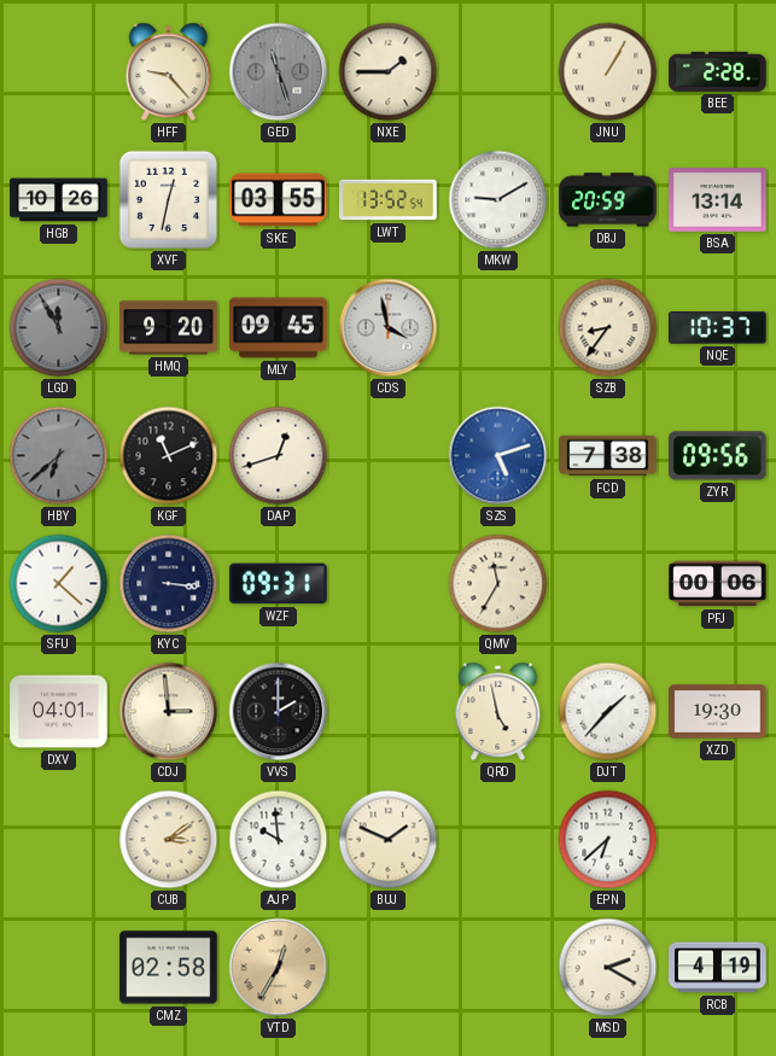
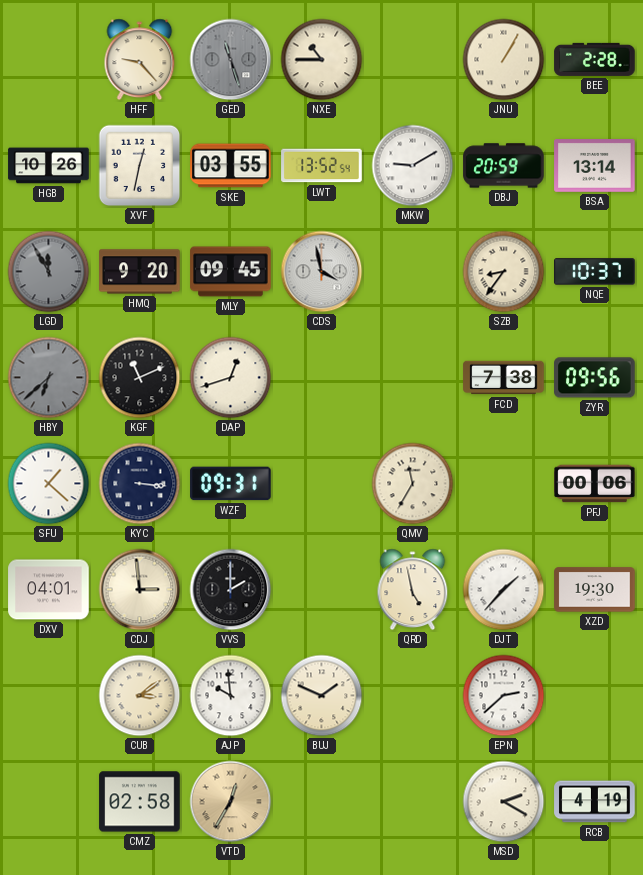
NXE: 1:45 -> 10:45 (322, 60)
SZS: 5:12 -> none (498, 456)
EPN: 6:38 -> 2:38 (504, 696)
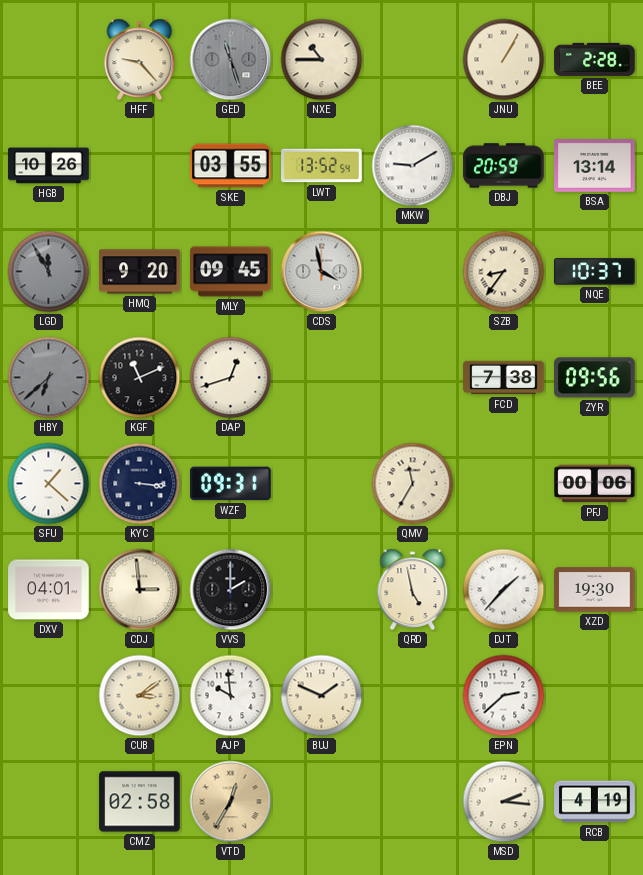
XVF: 12:32 -> none (140, 166)
MSD: 2:20 -> 2:16 (504, 802)
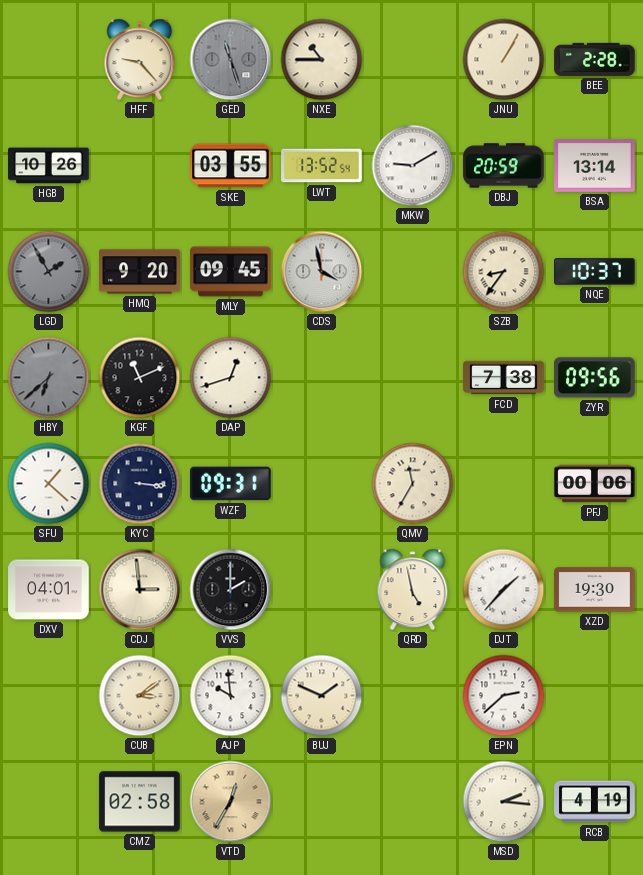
LGD: 11:55 -> 1:55 (49, 272)
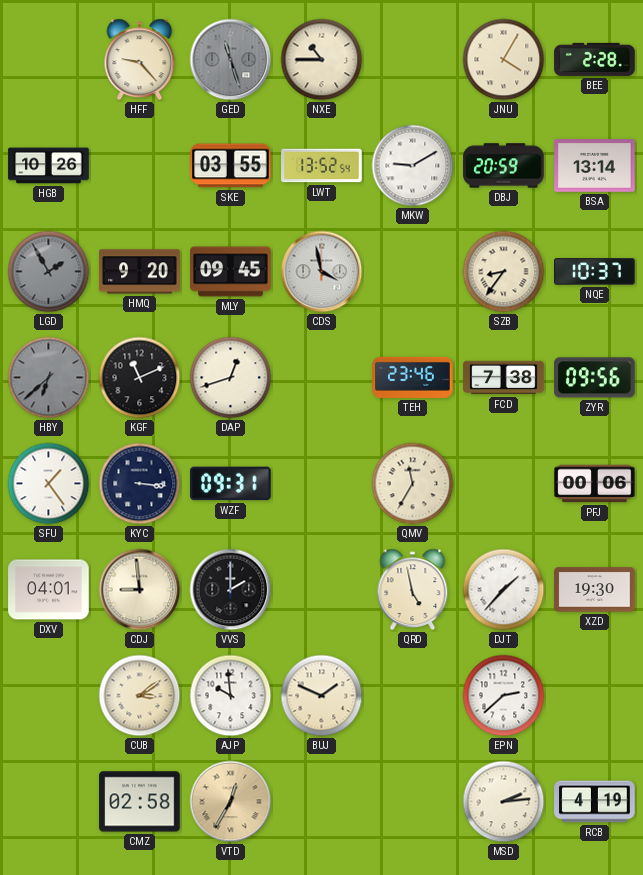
JNU: 1:05 -> 4:05 (504, 60)
TEH: none -> 23:46 (413, 377)
SFU: 1:22 -> 1:24 (49, 484)
CDJ: 2:59 -> 8:59 (140, 590)
MSD: 2:16 -> 2:14 (504, 802)
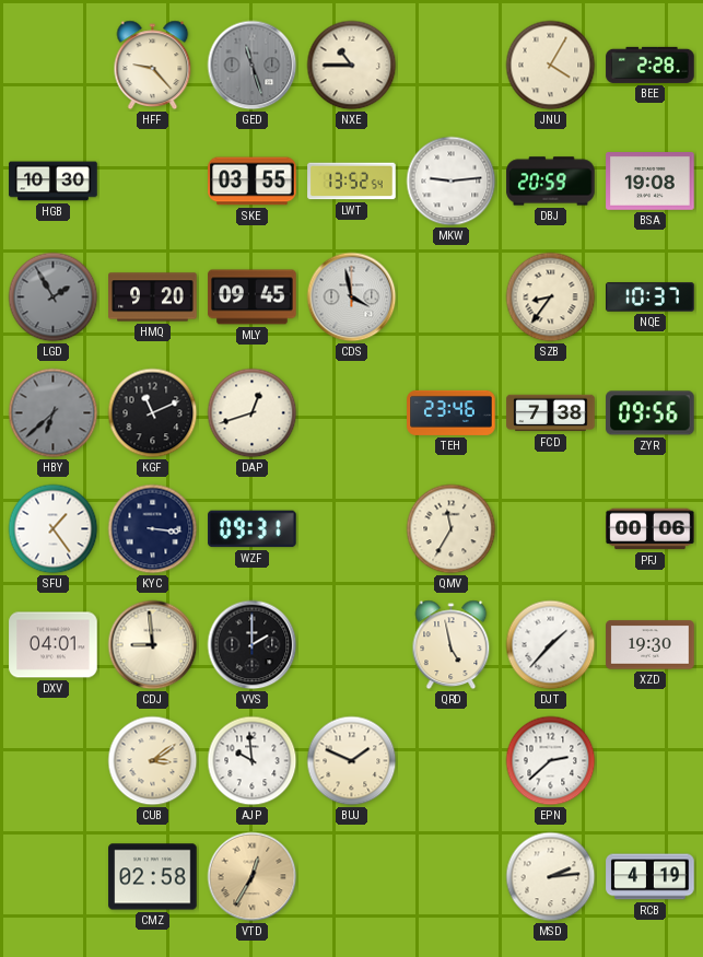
HGB: 10:26 -> 10:30 (54, 182)
MKW: 9:10 -> 9:14 (452, 182)
BSA: 13:14 -> 19:08 (651, 182)
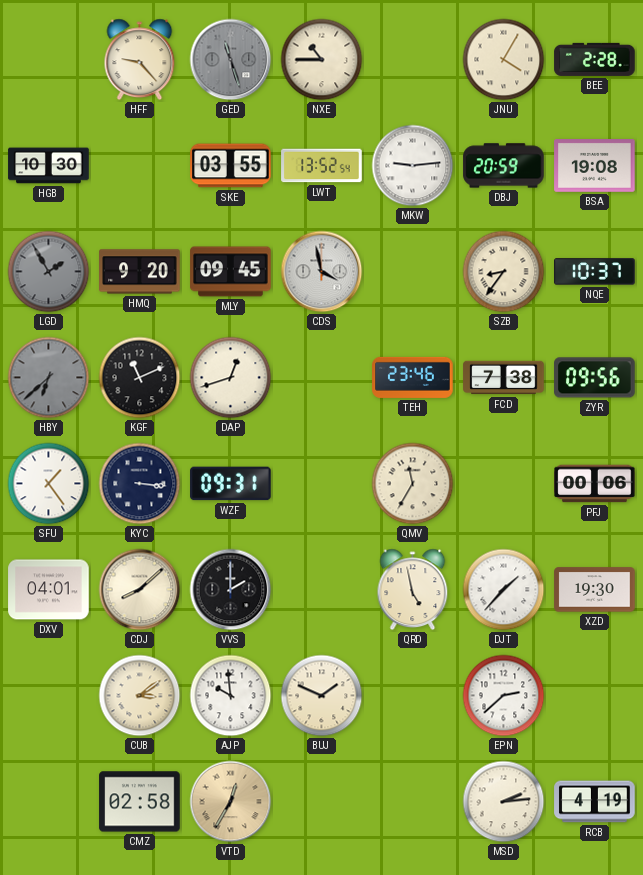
CDJ: 8:59 -> 8:08 (140, 590)
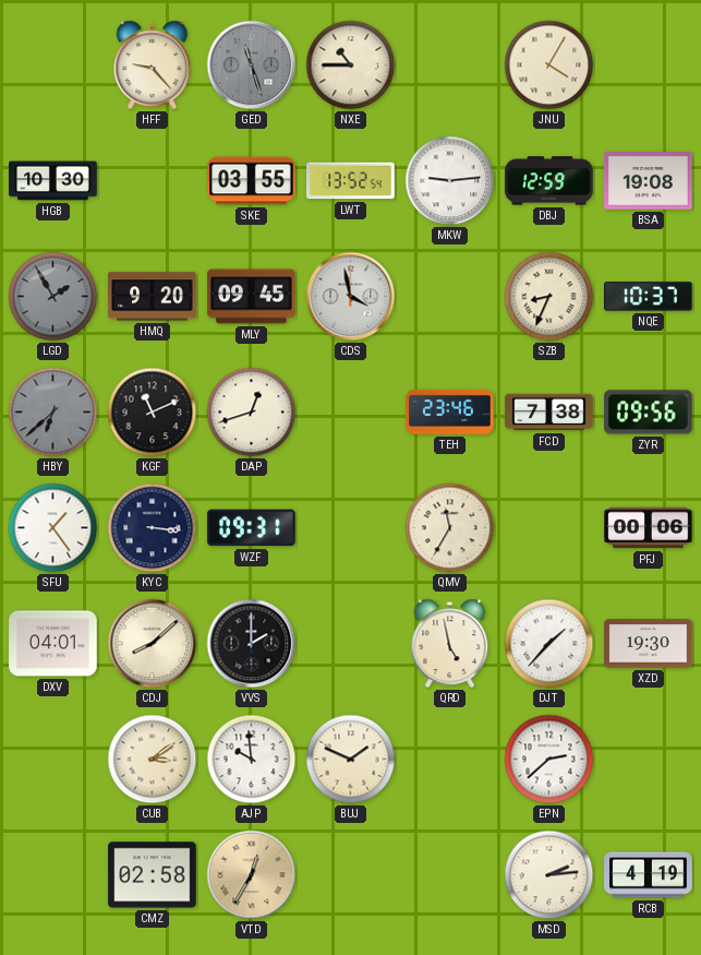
BEE: 2:28 -> none (595, 59)
DBJ: 20:59 -> 12:59 (549, 181)
SZB: 8:36 -> 8:34 (549, 297)
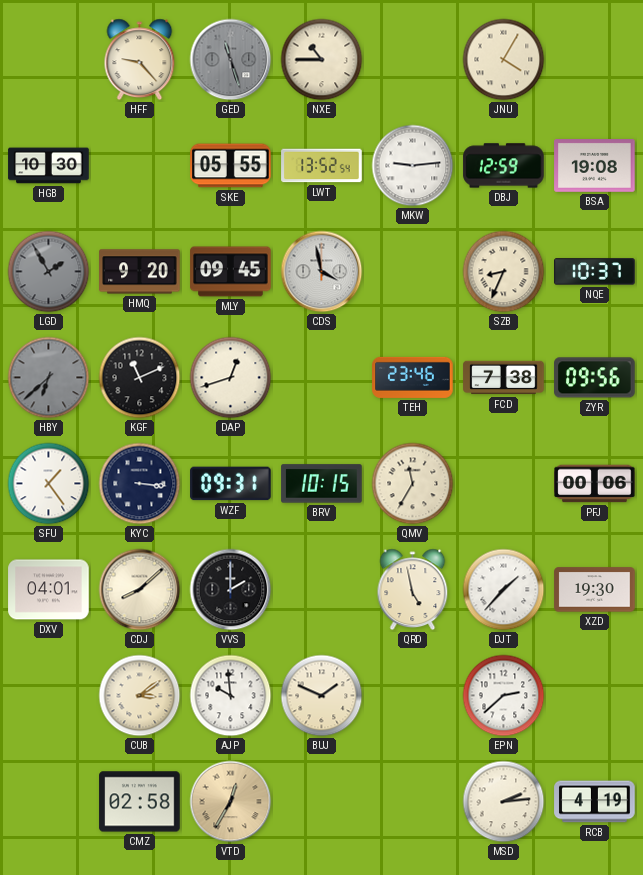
SKE: 03:55 -> 05:55 (231, 166)
BRV: none -> 10:15 (322, 484)
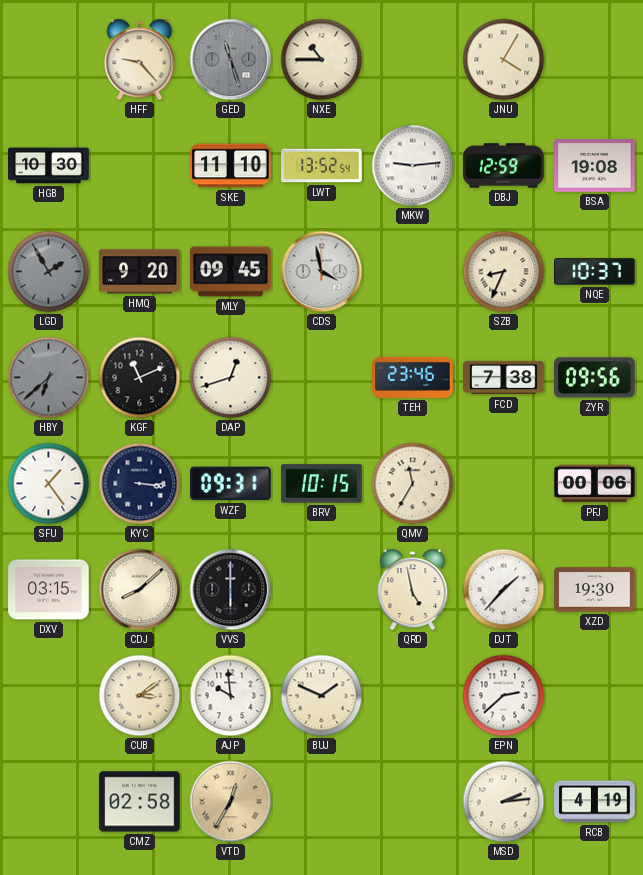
SKE: 05:55 -> 11:10 (231, 166)
DXV: 04:01 -> 03:15 (49, 590)
VVS: 2:00 -> 6:00 (231, 590)
